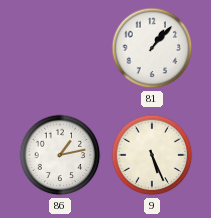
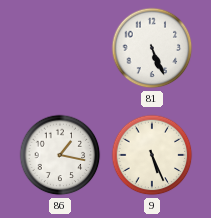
81: 1:07 -> 5:26 (152, 48)
86: 1:13 -> 1:17 (60, 155)
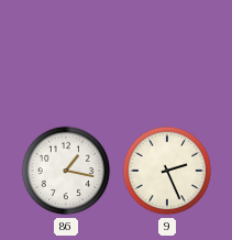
81: 5:26 -> none (152, 48)
9: 5:26 -> 2:26 (167, 171)
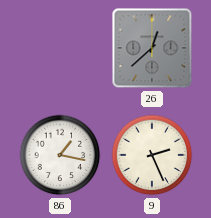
26: none -> 12:38 (152, 48)
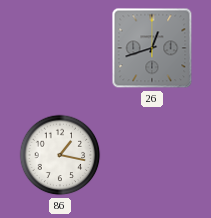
26: 12:38 -> 12:42 (152, 48)
9: 2:26 -> none (152, 155)
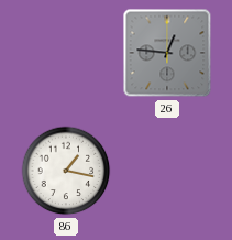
26: 12:42 -> 12:46 (167, 53)
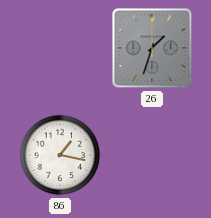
26: 12:46 -> 1:33 (152, 48)
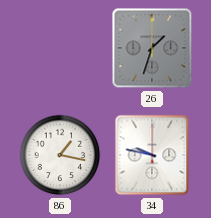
34: none -> 9:47 (152, 155)
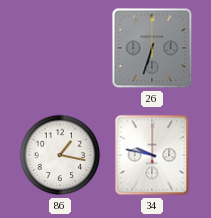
26: 1:33 -> 6:33 (152, 48)
